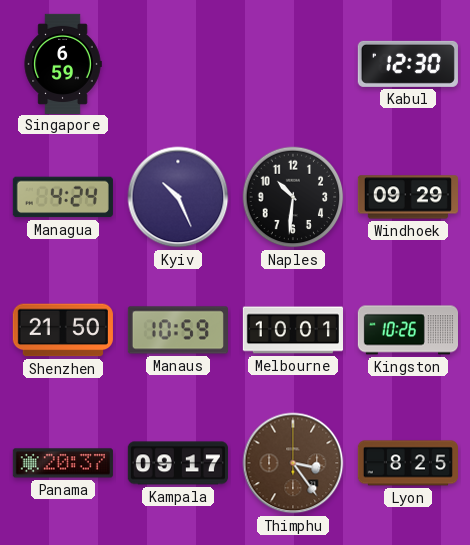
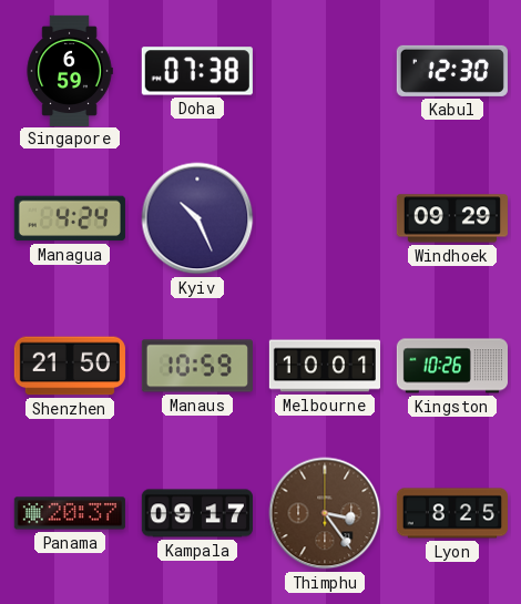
Doha: none -> 07:38 (197, 71)
Naples: 10:31 -> none (293, 197)
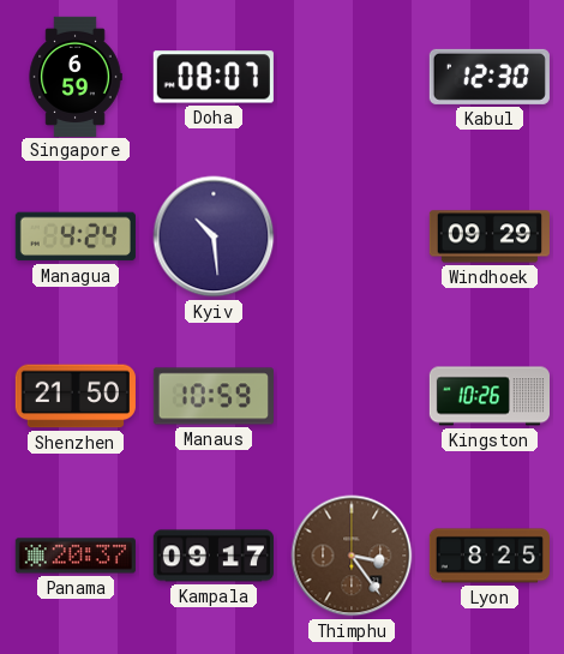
Doha: 07:38 -> 08:07 (214, 77)
Kyiv: 10:26 -> 10:29 (214, 236)
Melbourne: 10:01 -> none (324, 366)
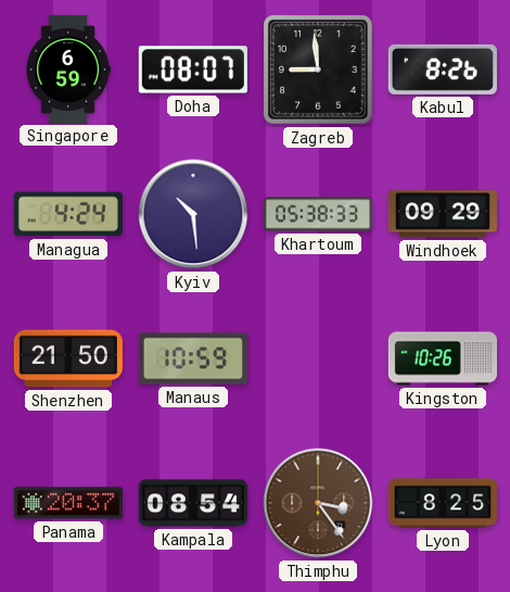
Zagreb: none -> 8:59 (318, 70)
Kabul: 12:30 -> 8:26 (443, 70)
Khartoum: none -> 05:38 (317, 214)
Kampala: 09:17 -> 08:54 (193, 503)
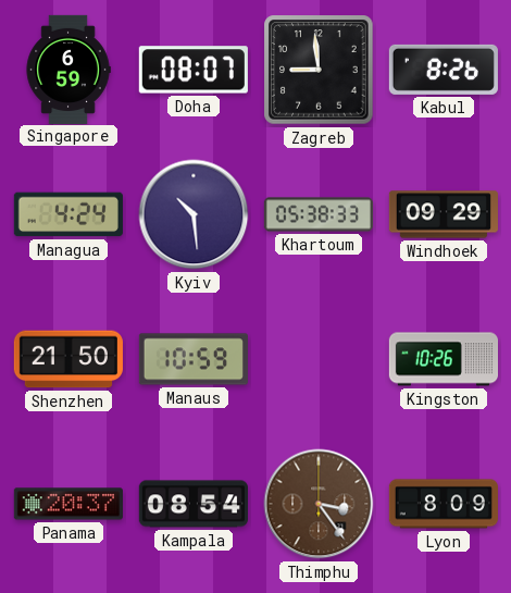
Lyon: 8:25 -> 8:09 (444, 504)
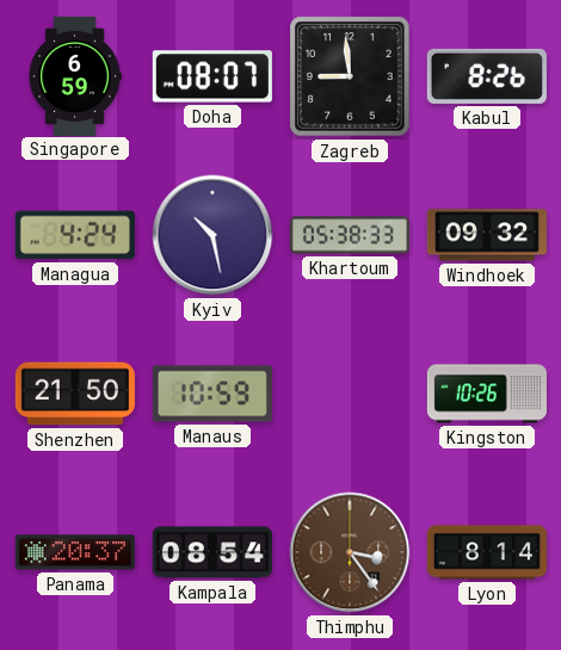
Kyiv: 10:29 -> 10:28 (212, 235)
Windhoek: 09:29 -> 09:32 (487, 235)
Lyon: 8:09 -> 8:14 (487, 552)
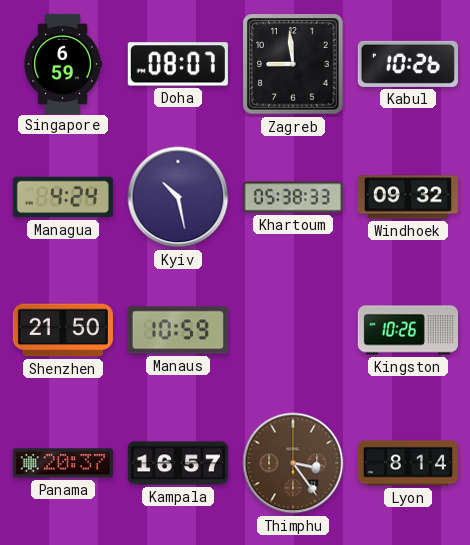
Kabul: 8:26 -> 10:26 (408, 64)
Kampala: 08:54 -> 16:57 (178, 463)
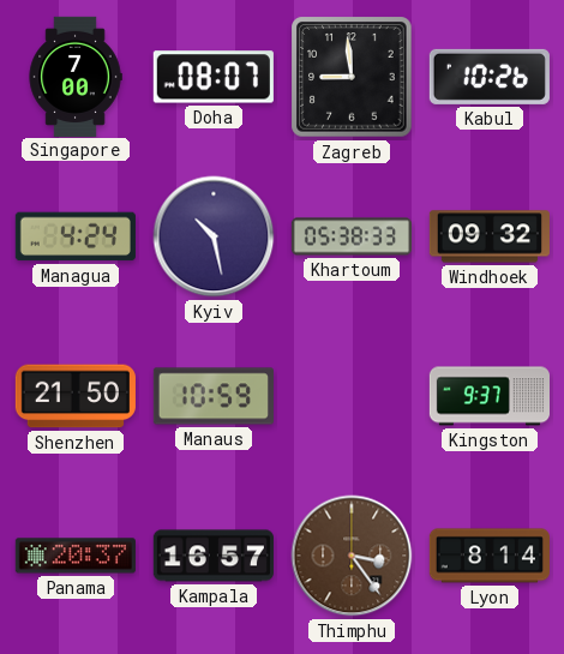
Singapore: 6:59 -> 7:00 (76, 76)
Kingston: 10:26 -> 9:37 (488, 396)
